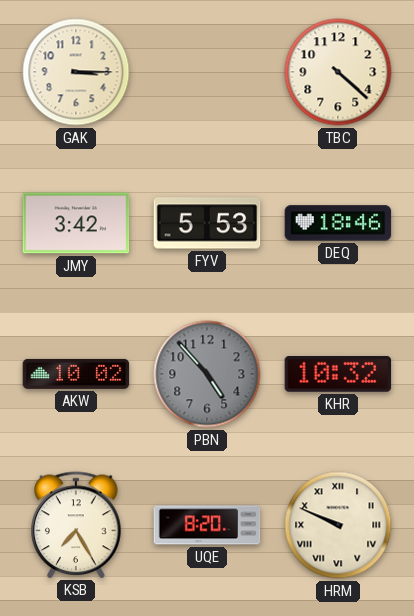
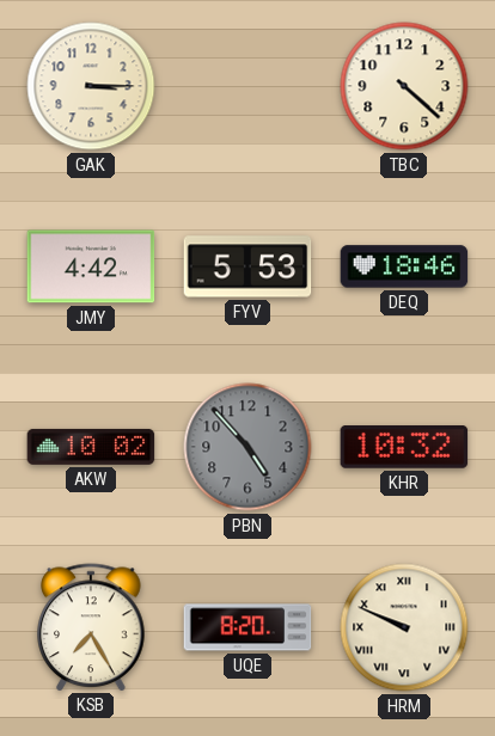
JMY: 3:42 -> 4:42 (91, 266)
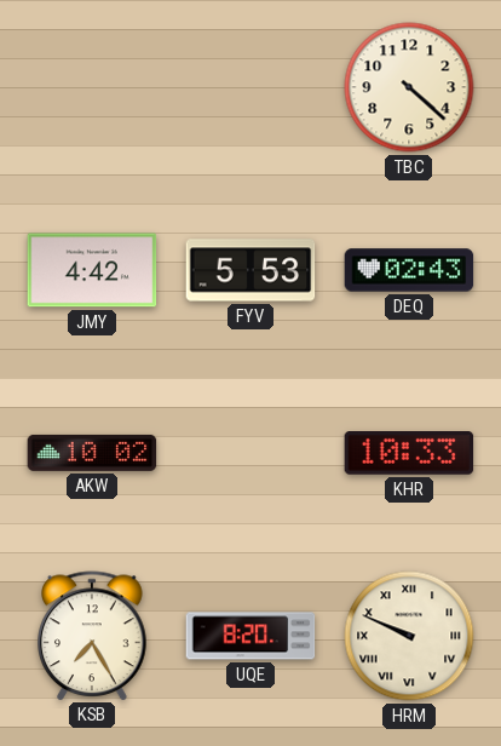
GAK: 3:15 -> none (91, 86)
DEQ: 18:46 -> 02:43 (409, 270)
PBN: 4:53 -> none (247, 447)
KHR: 10:32 -> 10:33 (409, 454)
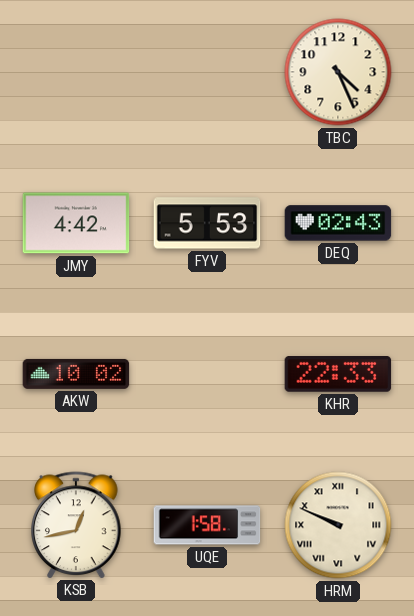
TBC: 4:22 -> 4:26 (338, 72)
KHR: 10:33 -> 22:33 (338, 375)
KSB: 7:25 -> 12:43 (76, 525)
UQE: 8:20 -> 1:58 (207, 525)
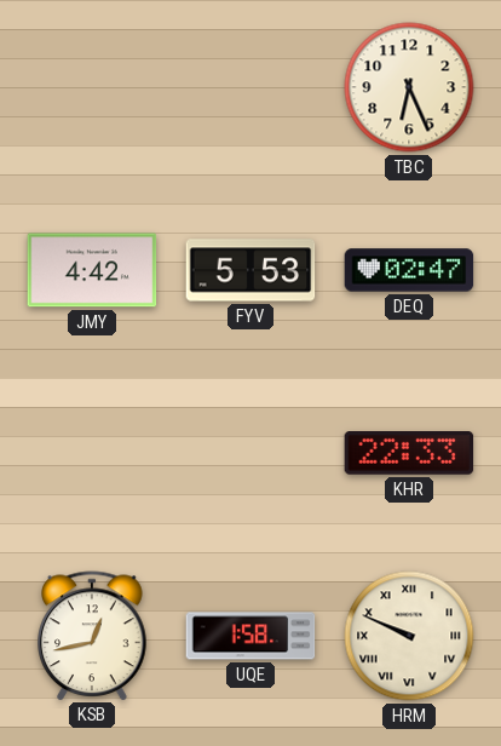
TBC: 4:26 -> 6:26 (409, 87)
DEQ: 02:43 -> 02:47 (409, 270)
AKW: 10:02 -> none (76, 374)
